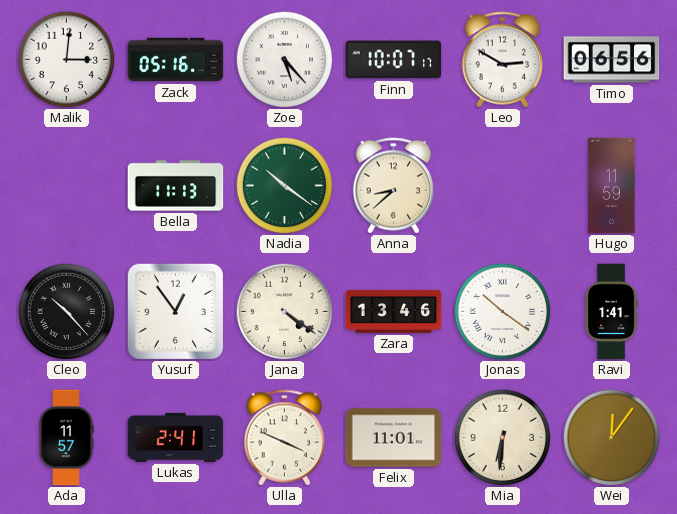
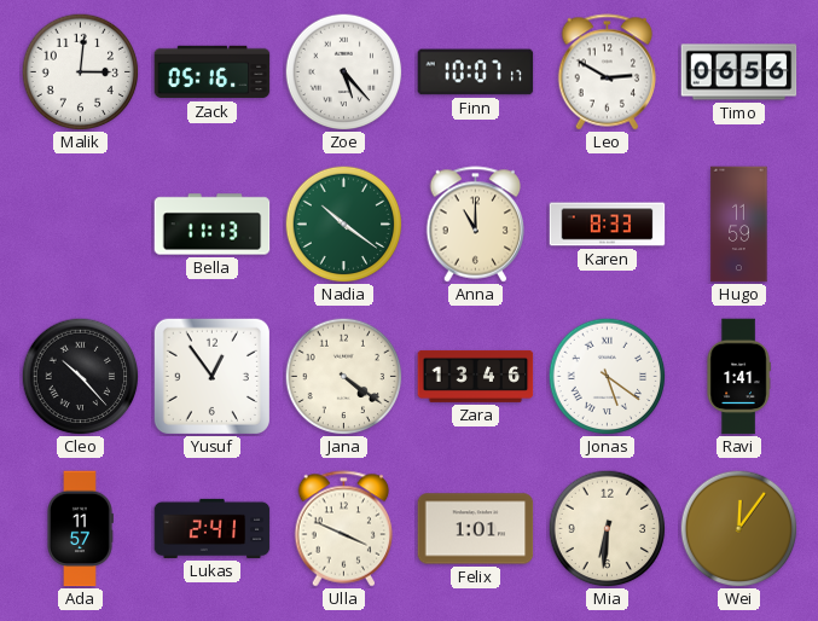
Anna: 8:38 -> 11:00 (476, 225)
Karen: none -> 8:33 (608, 225)
Jonas: 10:21 -> 5:21 (607, 376)
Felix: 11:01 -> 1:01 (476, 529)
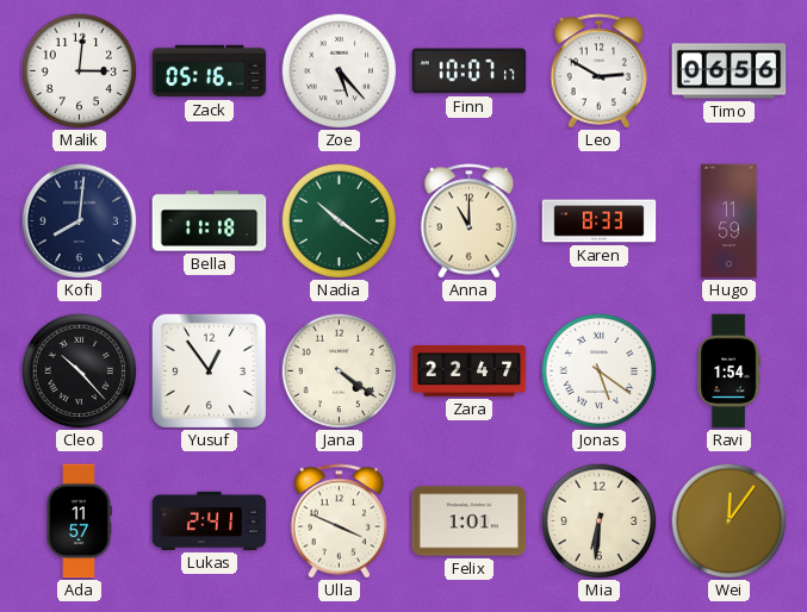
Kofi: none -> 8:01 (80, 221)
Bella: 11:13 -> 11:18 (210, 221)
Zara: 13:46 -> 22:47 (470, 370)
Ravi: 1:41 -> 1:54 (728, 371)
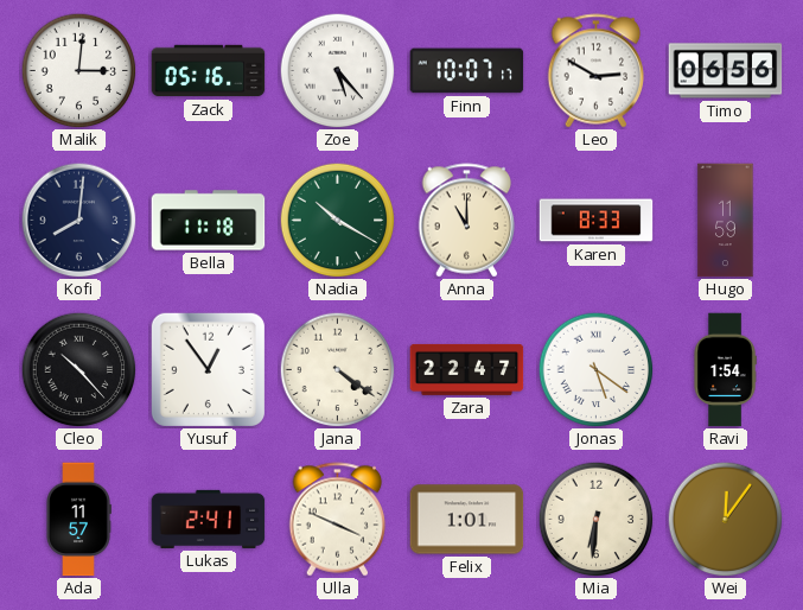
Nadia: 10:21 -> 10:20 (337, 220)
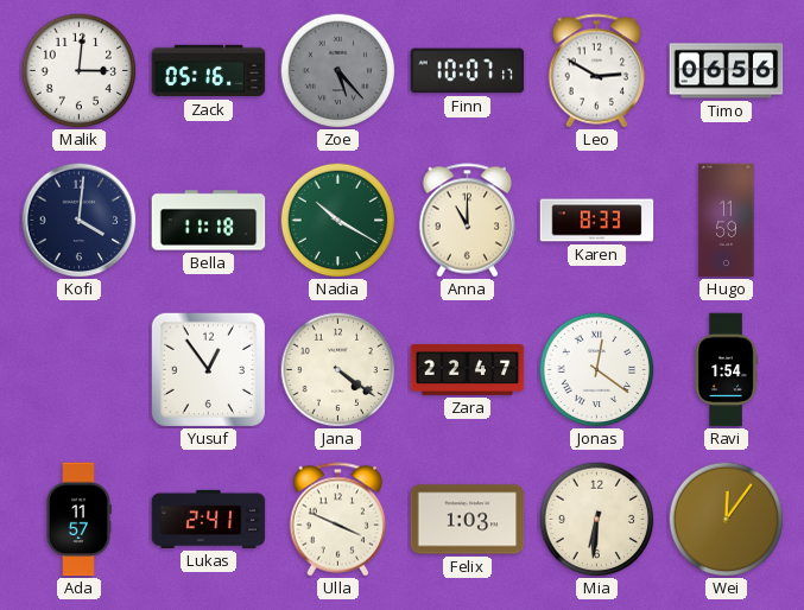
Zoe dial: white -> grey (337, 70)
Kofi: 8:01 -> 4:01 (80, 221)
Cleo: 10:23 -> none (78, 369)
Jonas: 5:21 -> 12:21 (596, 369)
Felix: 1:01 -> 1:03 (468, 520)
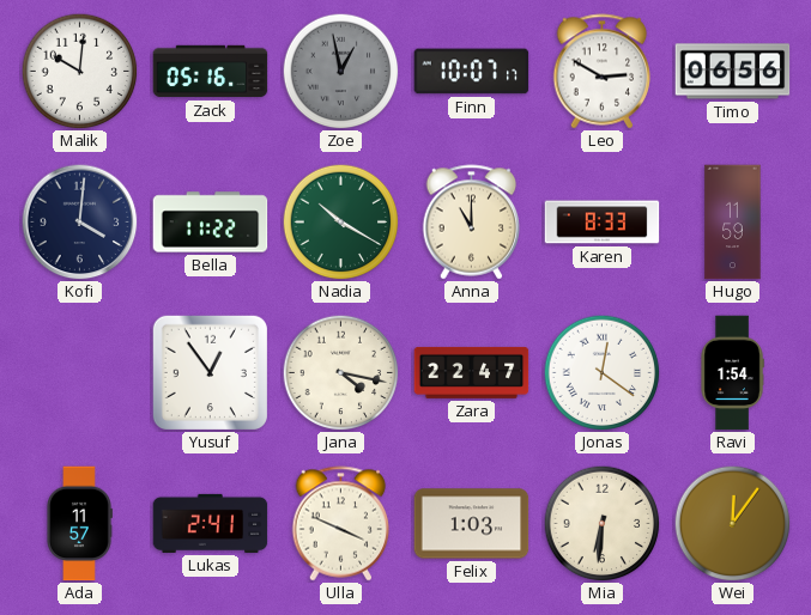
Malik: 3:01 -> 10:01 (79, 71)
Zoe: 5:23 -> 12:58 (340, 71)
Bella: 11:18 -> 11:22 (211, 223)
Jana: 4:21 -> 4:17 (340, 372)
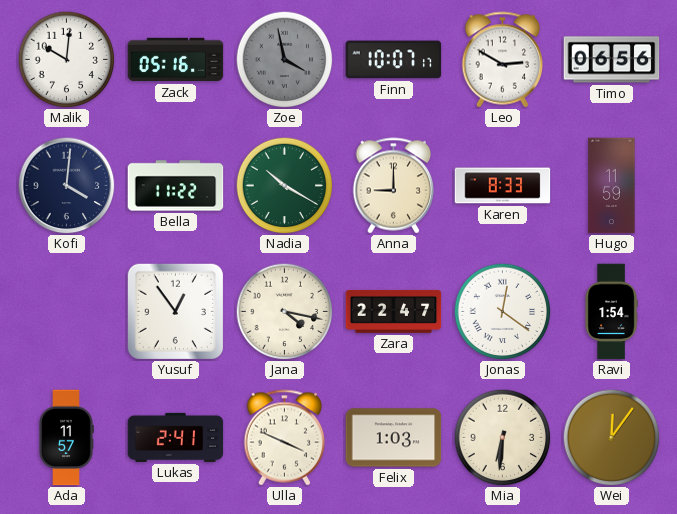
Zoe: 12:58 -> 3:58 (284, 59)
Anna: 11:00 -> 9:00 (394, 186)
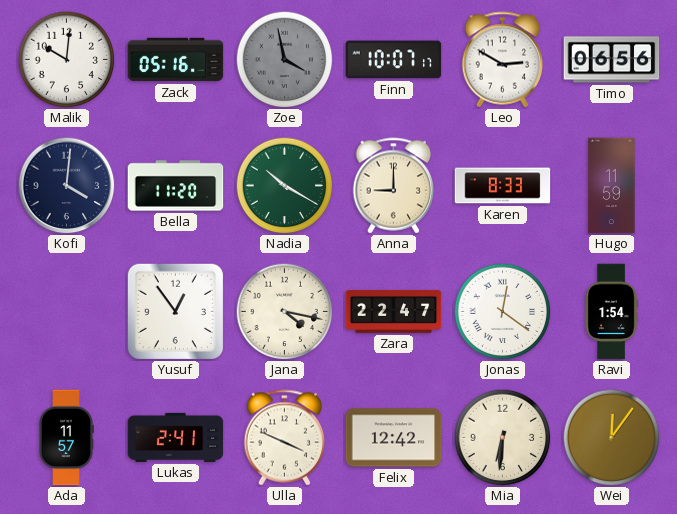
Bella: 11:22 -> 11:20 (176, 186)
Felix: 1:03 -> 12:42 (394, 438)
